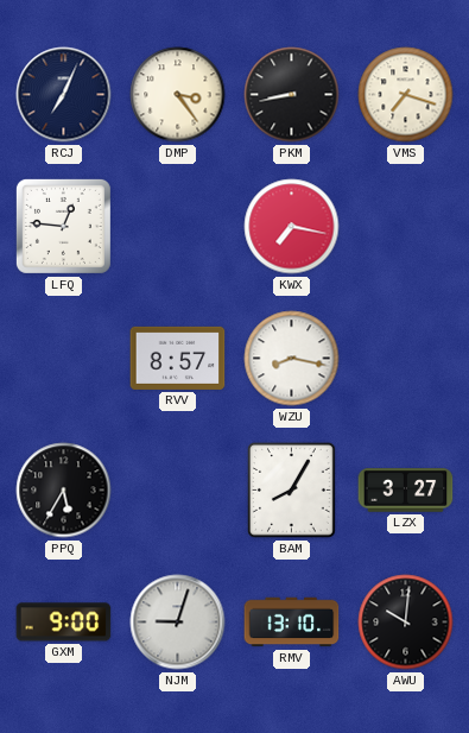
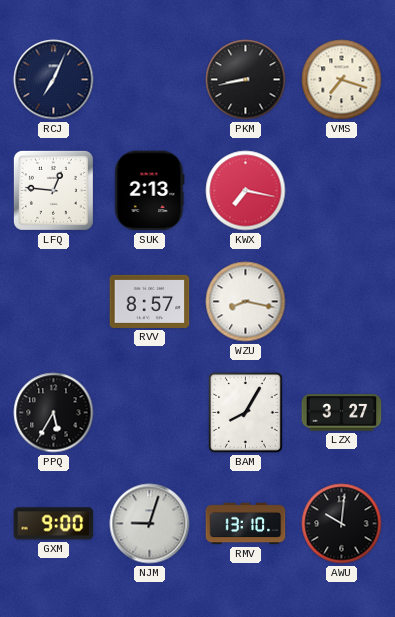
DMP: 3:24 -> none (178, 95)
SUK: none -> 2:13 (150, 191)
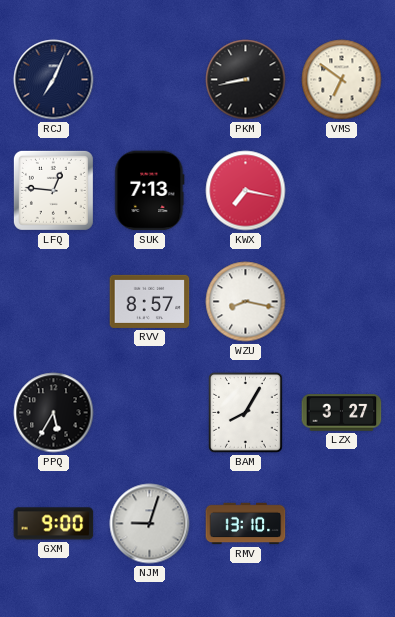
VMS: 7:18 -> 6:51 (342, 80)
SUK: 2:13 -> 7:13 (150, 191)
AWU: 10:01 -> none (342, 524)
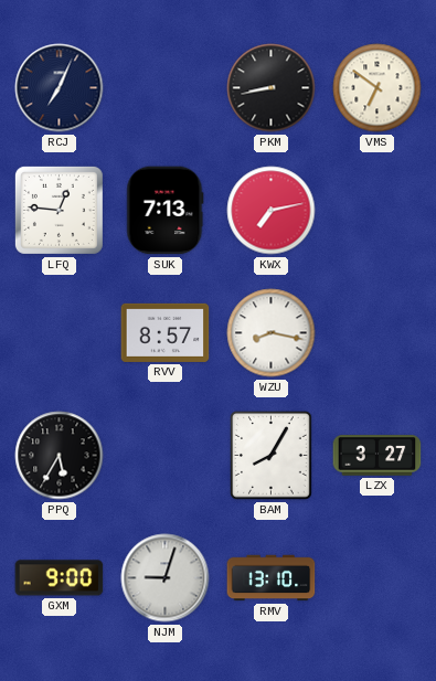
KWX: 7:17 -> 7:13 (272, 211)
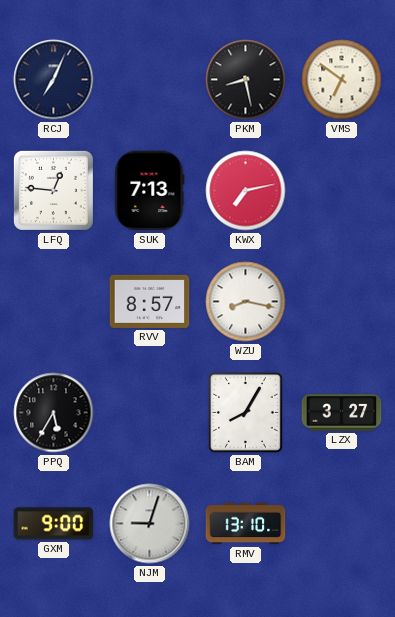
PKM: 8:43 -> 8:28 (246, 80)
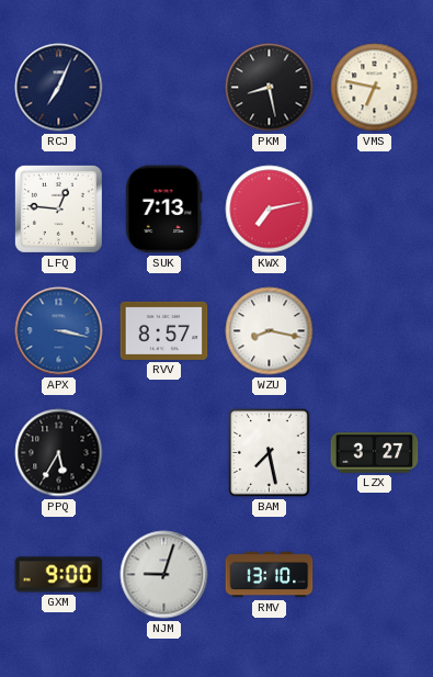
VMS: 6:51 -> 6:47 (375, 88)
APX: none -> 3:17 (59, 331)
BAM: 8:05 -> 7:28 (270, 453)
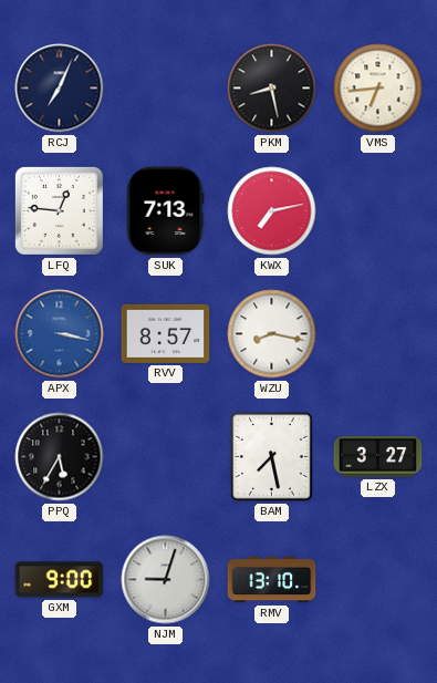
VMS: 6:47 -> 6:44 (378, 89)
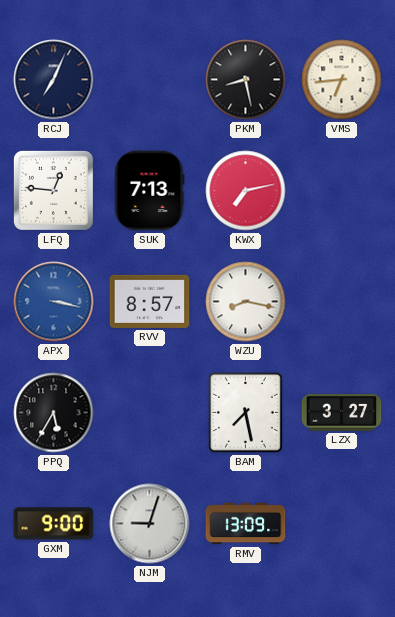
RMV: 13:10 -> 13:09 (246, 524)
